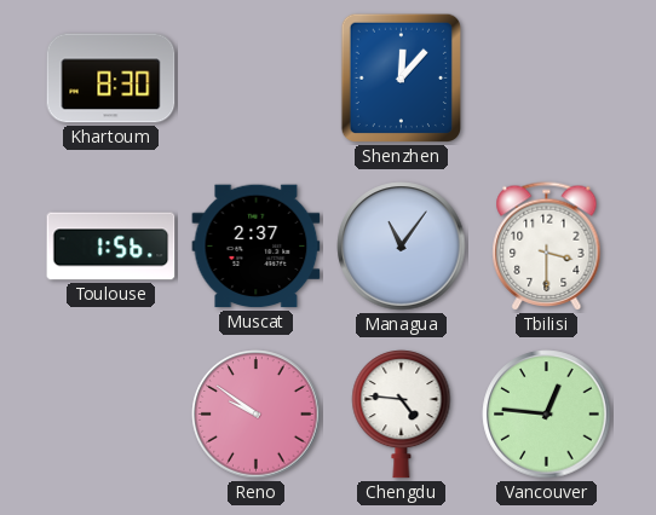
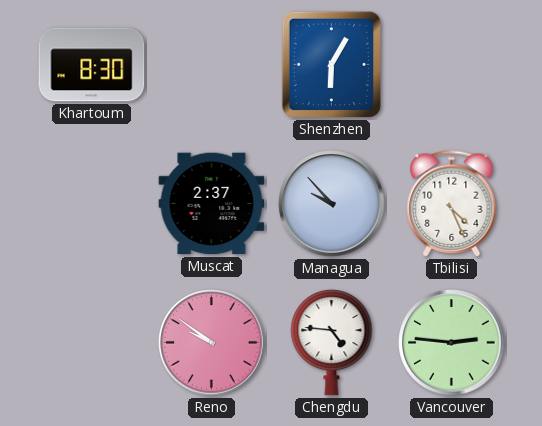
Shenzhen: 12:07 -> 6:05 (331, 65)
Toulouse: 1:56 -> none (111, 247)
Managua: 11:06 -> 9:53 (332, 204)
Tbilisi: 3:30 -> 4:26 (452, 204)
Vancouver: 12:46 -> 2:46 (452, 343)
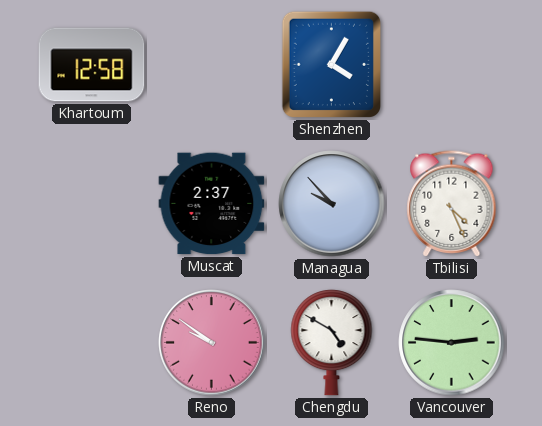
Khartoum: 8:30 -> 12:58 (92, 65)
Shenzhen: 6:05 -> 4:05 (331, 65)
Chengdu: 4:46 -> 4:50 (332, 343)
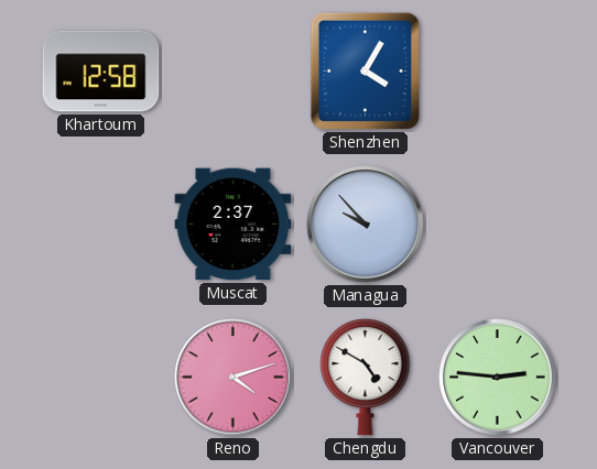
Tbilisi: 4:26 -> none (452, 204)
Reno: 9:51 -> 4:12 (234, 378)
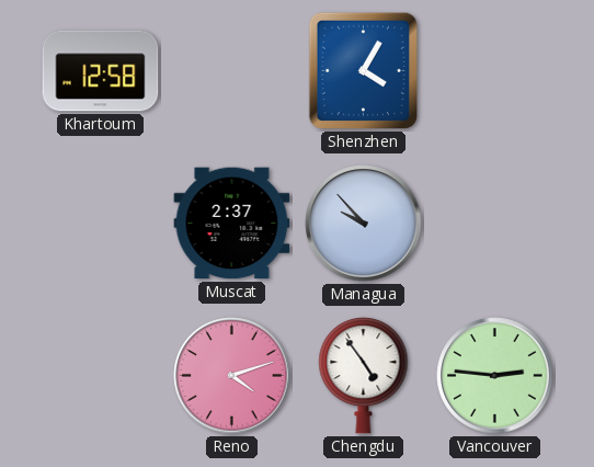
Chengdu: 4:50 -> 4:54 (364, 376)
